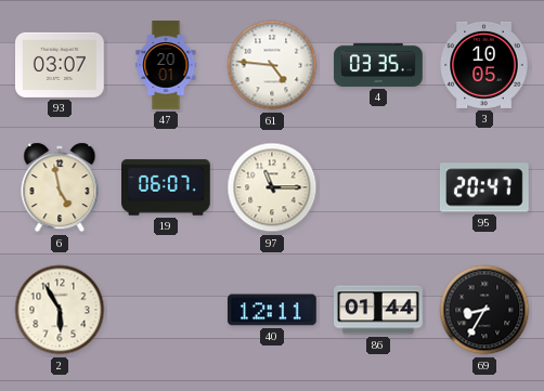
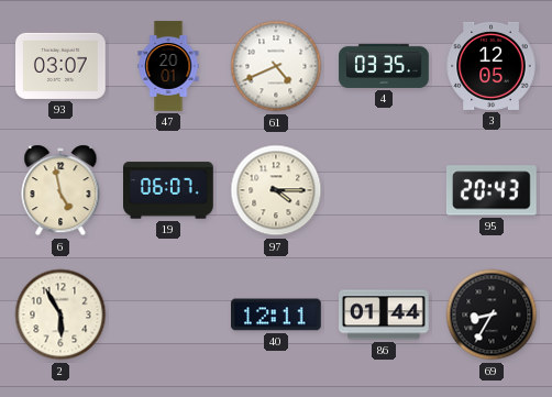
61: 4:46 -> 4:41 (276, 66)
3: 10:05 -> 12:05 (492, 66)
97: 11:15 -> 4:15 (276, 190)
95: 20:47 -> 20:43 (492, 190)
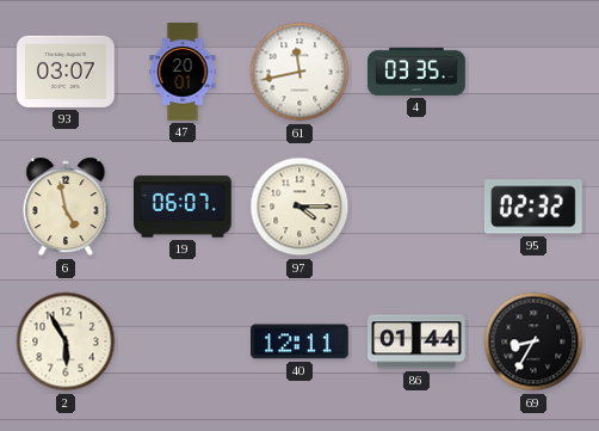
61: 4:41 -> 11:43 (299, 72)
3: 12:05 -> none (492, 66)
95: 20:43 -> 02:32 (533, 207)
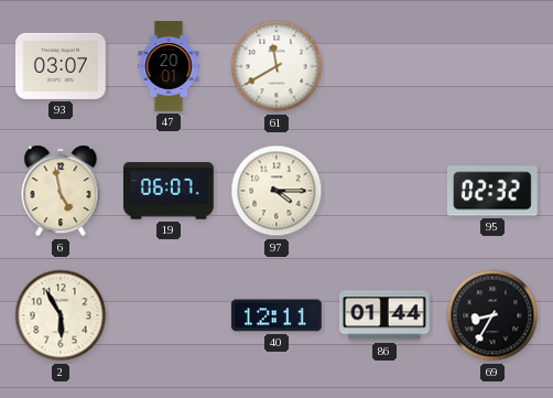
61: 11:43 -> 11:40 (276, 66)
4: 03:35 -> none (416, 72)
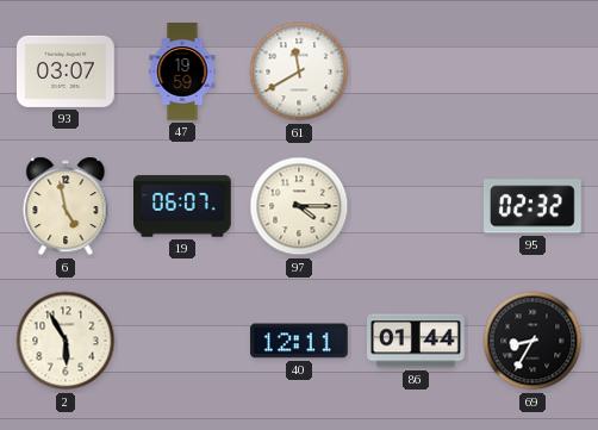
47: 20:01 -> 19:59 (182, 71)
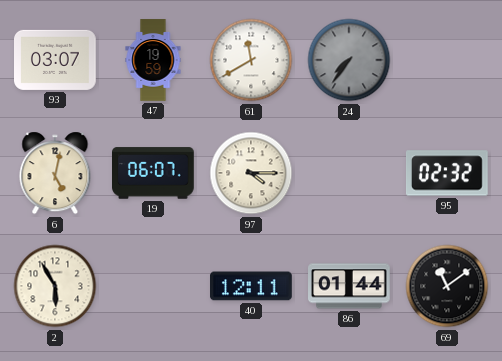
24: none -> 7:36 (349, 60)
6: 4:58 -> 5:02 (55, 173)
69: 8:35 -> 11:09 (447, 286)
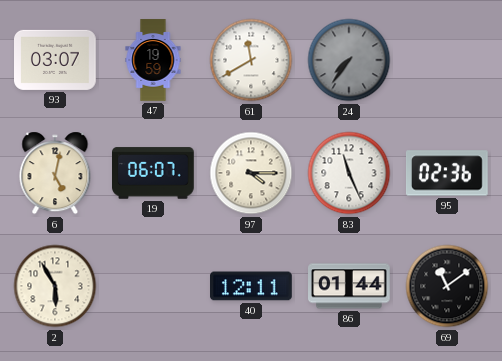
83: none -> 11:26 (349, 173)
95: 02:32 -> 02:36 (447, 173)
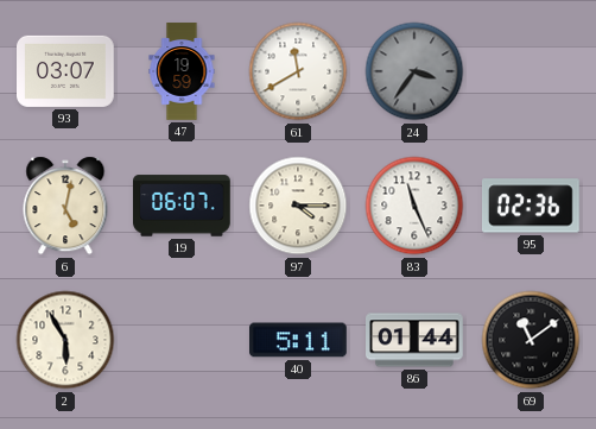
24: 7:36 -> 3:36 (414, 71)
40: 12:11 -> 5:11 (299, 340)
